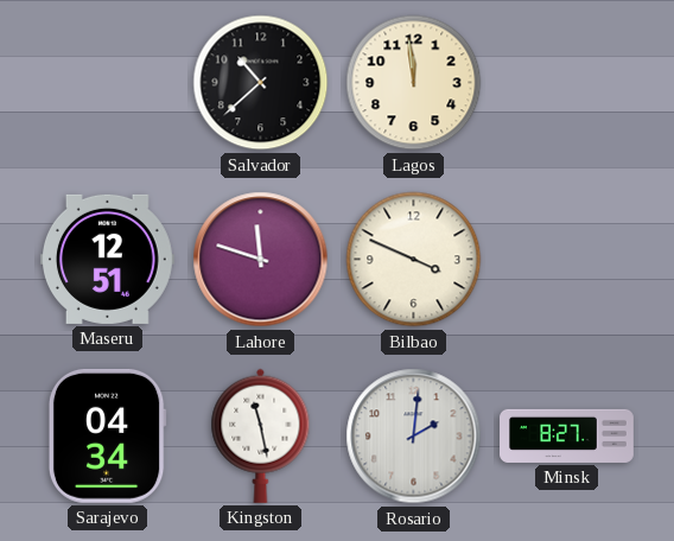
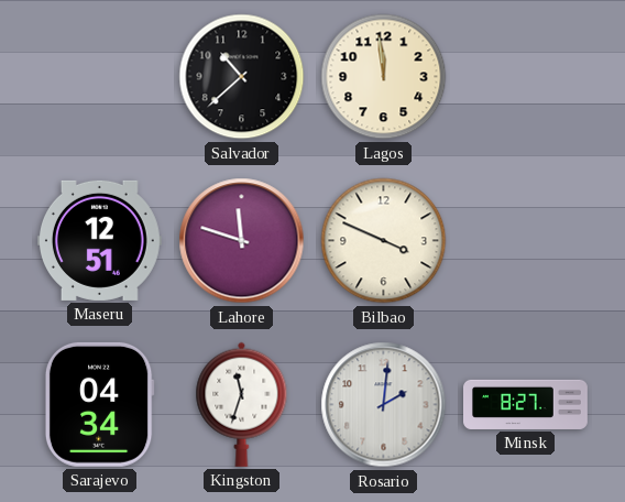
Kingston: 11:28 -> 11:33 (242, 404)
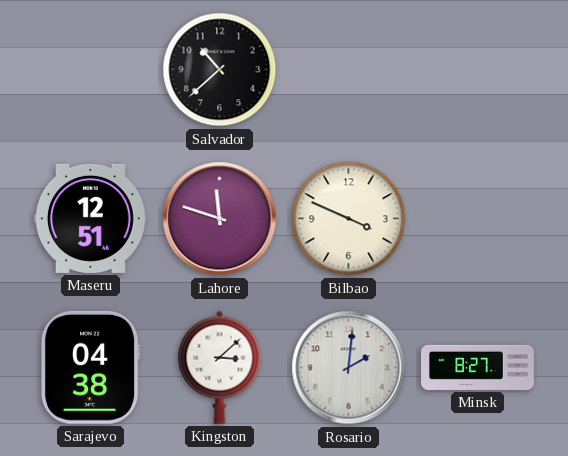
Lagos: 11:59 -> none (384, 77)
Sarajevo: 04:34 -> 04:38 (90, 367)
Kingston: 11:33 -> 3:08 (220, 367)
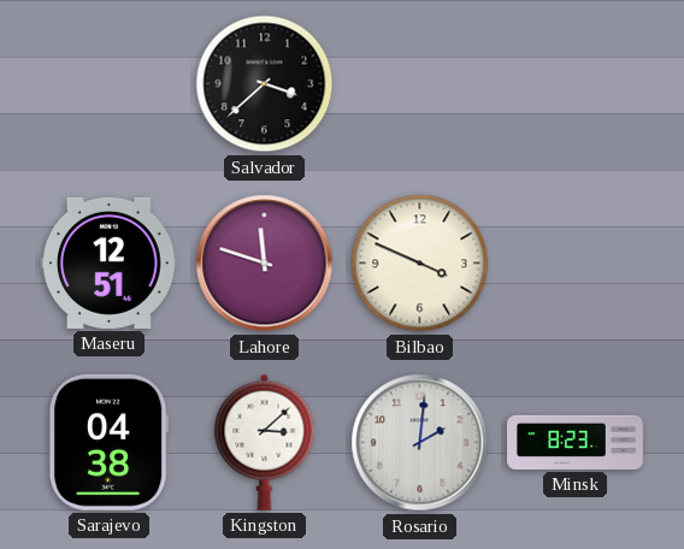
Salvador: 10:38 -> 3:38 (265, 84)
Minsk: 8:27 -> 8:23 (576, 442)
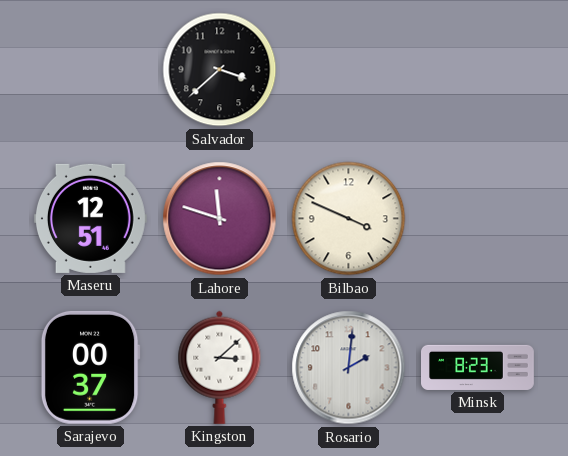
Sarajevo: 04:38 -> 00:37 (90, 367)
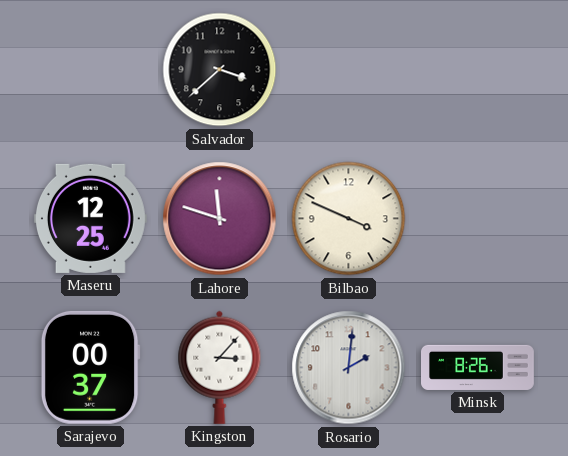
Maseru: 12:51 -> 12:25 (90, 218)
Kingston: 3:08 -> 3:07 (220, 367)
Minsk: 8:23 -> 8:26 (478, 367)
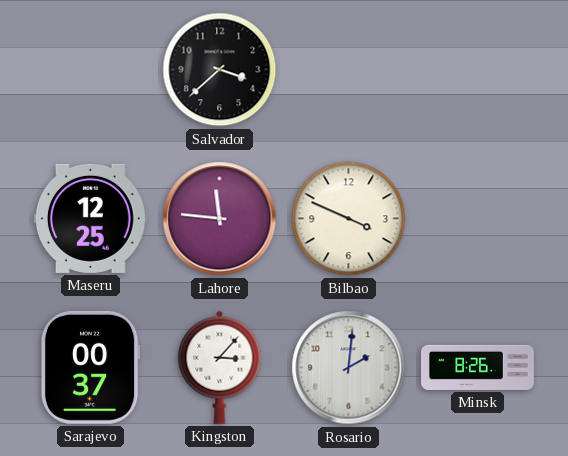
Lahore: 11:48 -> 11:46 (220, 219)
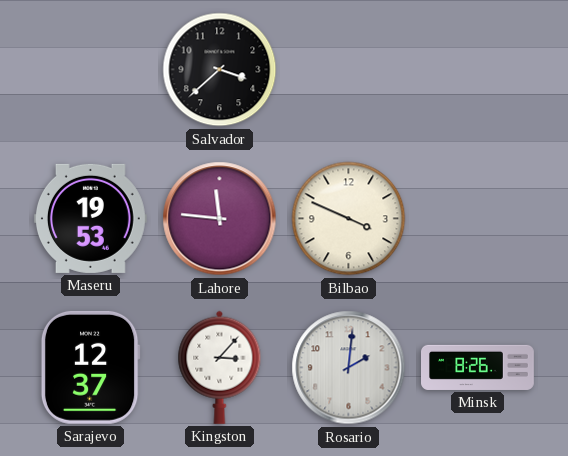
Maseru: 12:25 -> 19:53 (90, 218)
Sarajevo: 00:37 -> 12:37 (90, 367)
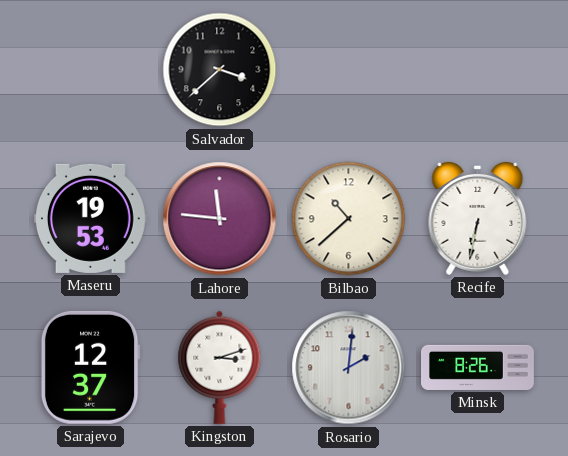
Bilbao: 3:49 -> 10:38 (349, 219)
Recife: none -> 6:32 (478, 218)
Kingston: 3:07 -> 3:12 (220, 367)
